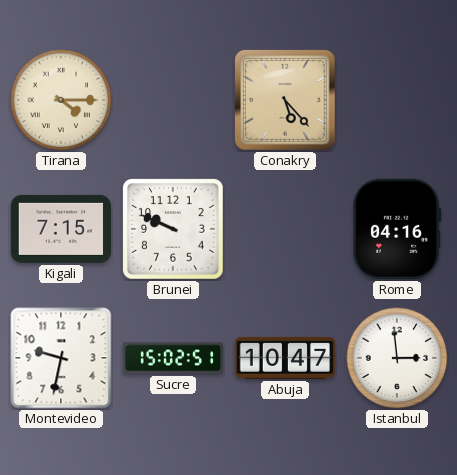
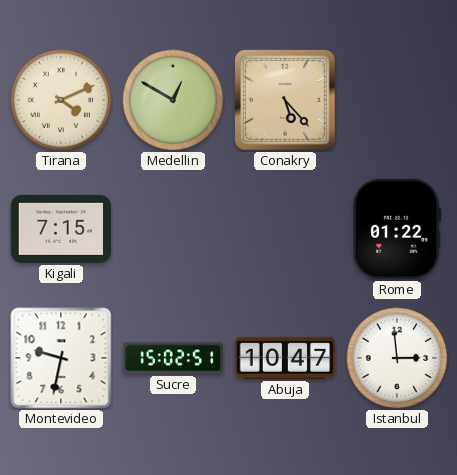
Tirana: 4:15 -> 4:11 (61, 100)
Medellin: none -> 12:50 (173, 100)
Brunei: 9:49 -> none (173, 229)
Rome: 04:16 -> 01:22 (397, 229)
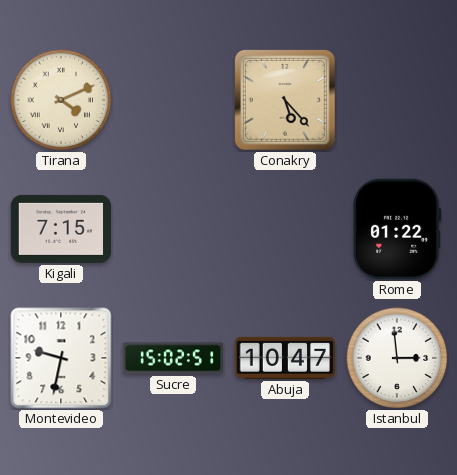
Medellin: 12:50 -> none (173, 100)
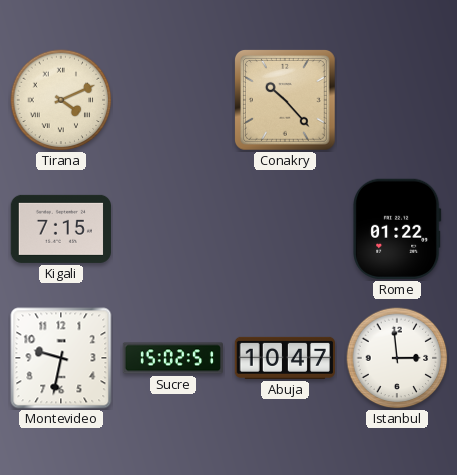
Conakry: 5:23 -> 10:23 (285, 100)
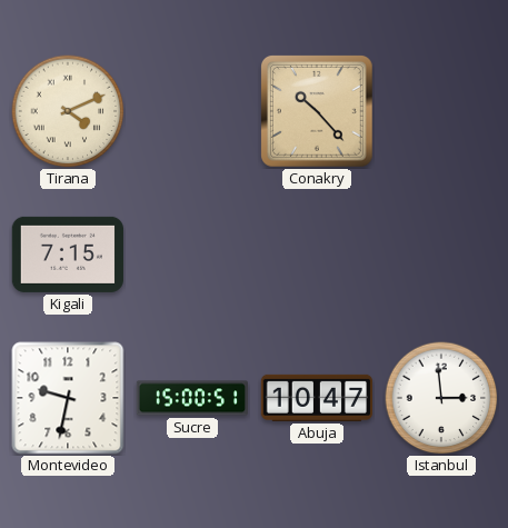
Rome: 01:22 -> none (397, 229)
Sucre: 15:02 -> 15:00 (191, 398)
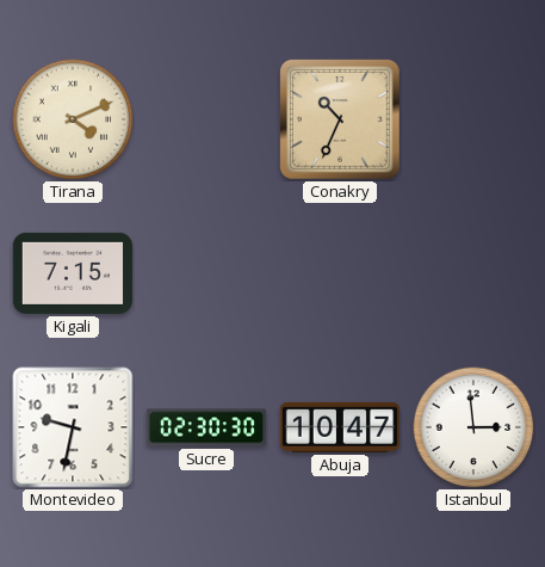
Conakry: 10:23 -> 10:34 (340, 119)
Sucre: 15:00 -> 02:30 (205, 427)
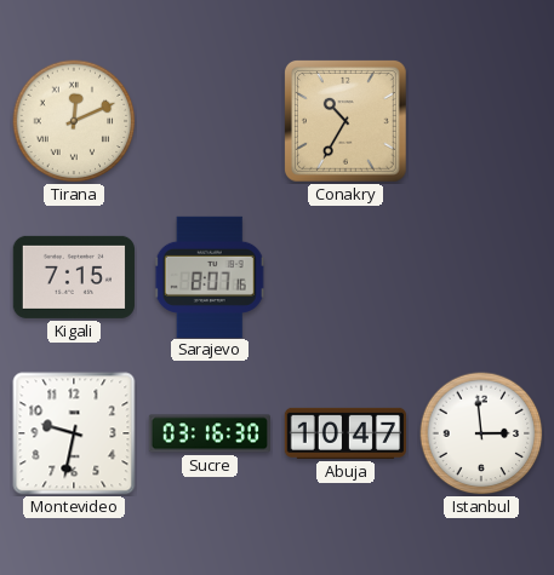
Tirana: 4:11 -> 12:11 (74, 121)
Conakry: 10:34 -> 10:35 (345, 121)
Sarajevo: none -> 8:07 (210, 276)
Sucre: 02:30 -> 03:16 (209, 433)
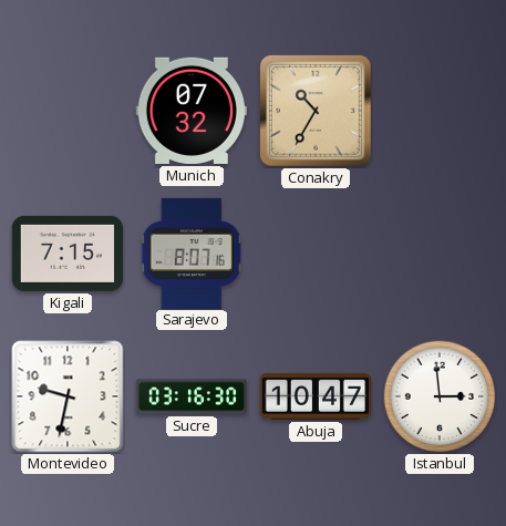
Tirana: 12:11 -> none (74, 121)
Munich: none -> 07:32 (192, 111)
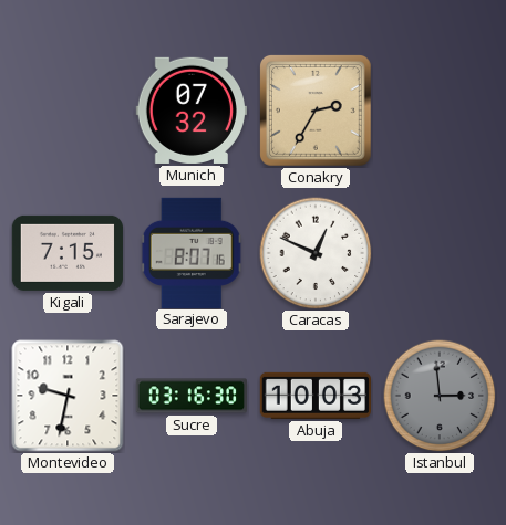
Conakry: 10:35 -> 2:35 (316, 111)
Caracas: none -> 12:49 (316, 253)
Abuja: 10:47 -> 10:03 (314, 396)
Istanbul dial: white -> grey (440, 396)
